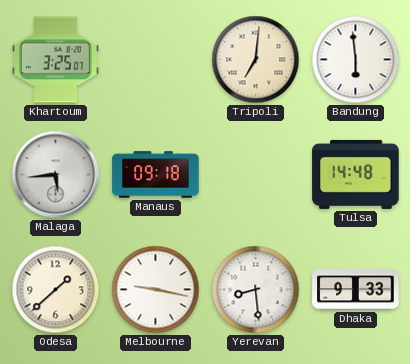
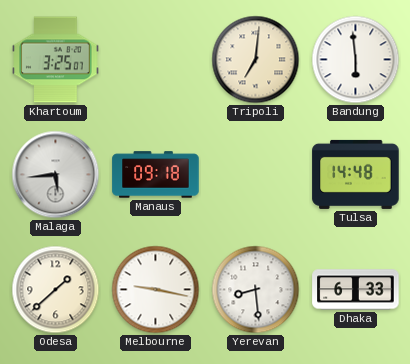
Dhaka: 9:33 -> 6:33 (356, 290)
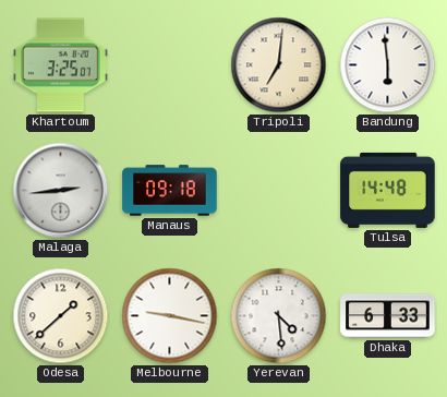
Malaga: 5:44 -> 2:44 (61, 191)
Yerevan: 8:29 -> 4:29 (279, 316)
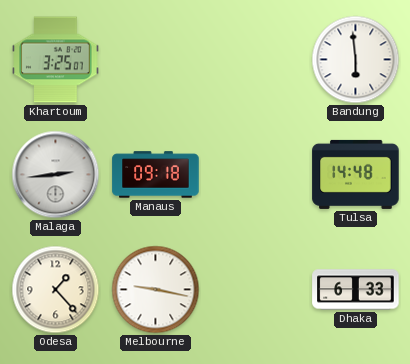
Tripoli: 7:01 -> none (279, 65)
Odesa: 1:38 -> 1:23 (56, 290)
Yerevan: 4:29 -> none (279, 316)
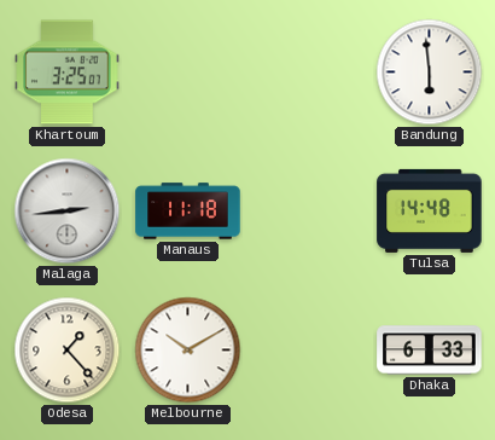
Manaus: 09:18 -> 11:18 (188, 212)
Melbourne: 9:17 -> 10:10 (188, 351)
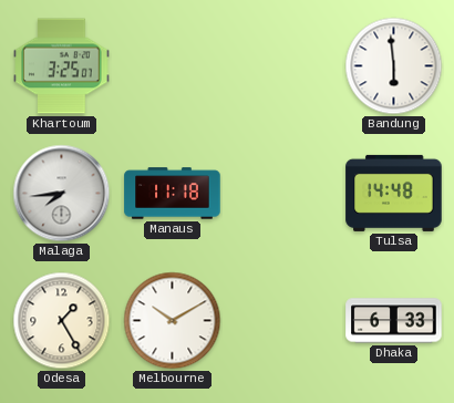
Malaga: 2:44 -> 7:44 (62, 194)
Odesa: 1:23 -> 1:25 (62, 321)
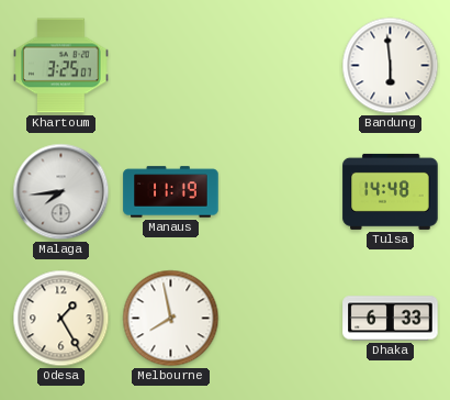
Manaus: 11:18 -> 11:19 (171, 192)
Melbourne: 10:10 -> 7:58 (171, 319)
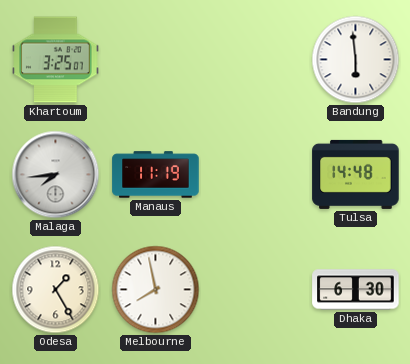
Dhaka: 6:33 -> 6:30 (356, 290)
